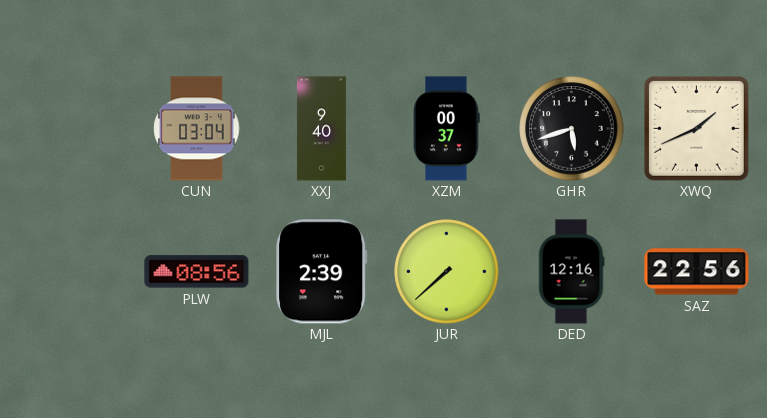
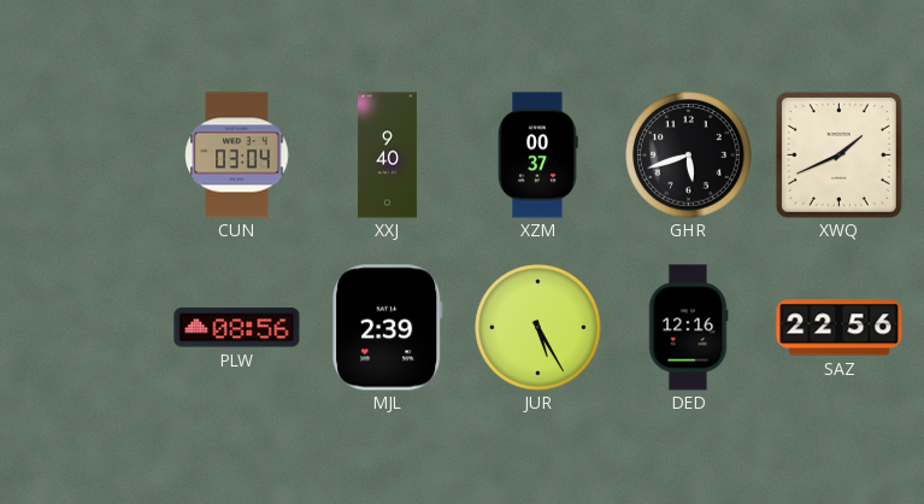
JUR: 7:38 -> 5:25 (538, 328)
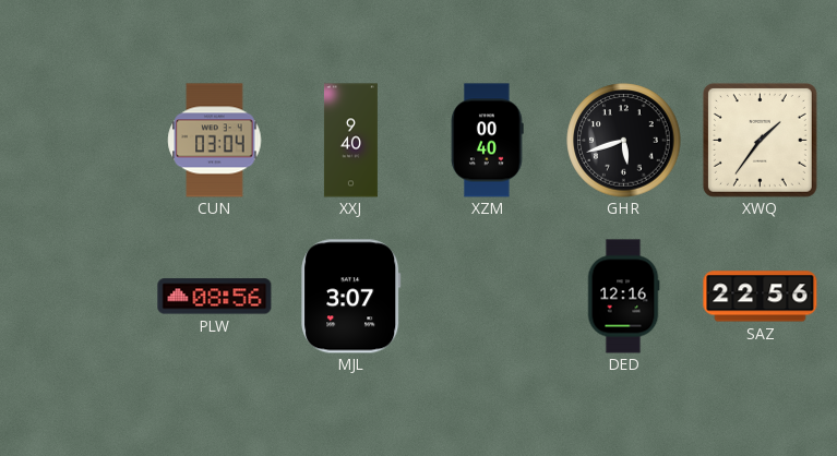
XZM: 00:37 -> 00:40 (488, 141)
XWQ: 1:41 -> 1:36 (760, 140)
MJL: 2:39 -> 3:07 (351, 297)
JUR: 5:25 -> none (538, 328)
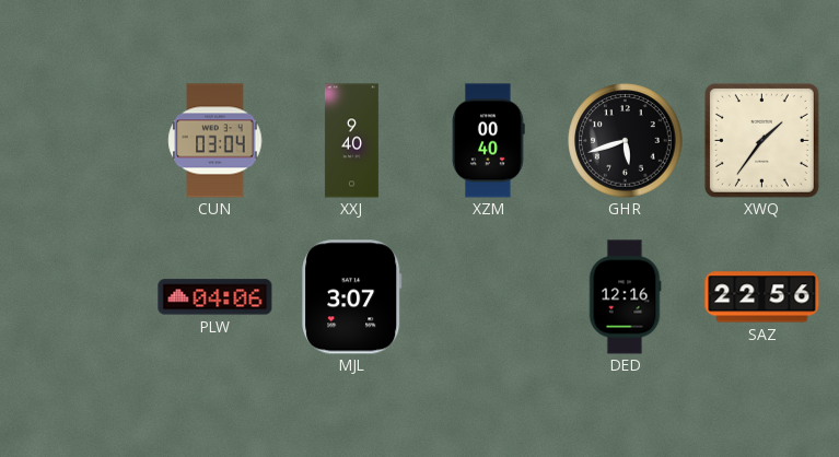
PLW: 08:56 -> 04:06 (215, 297)
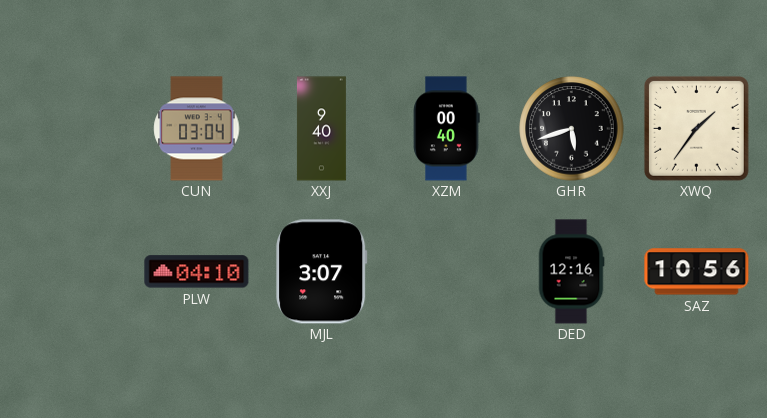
PLW: 04:06 -> 04:10 (197, 272)
SAZ: 22:56 -> 10:56 (697, 272)
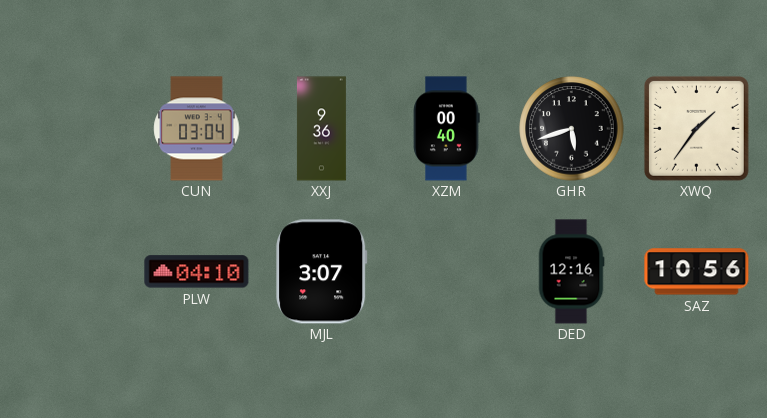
XXJ: 9:40 -> 9:36 (321, 129)
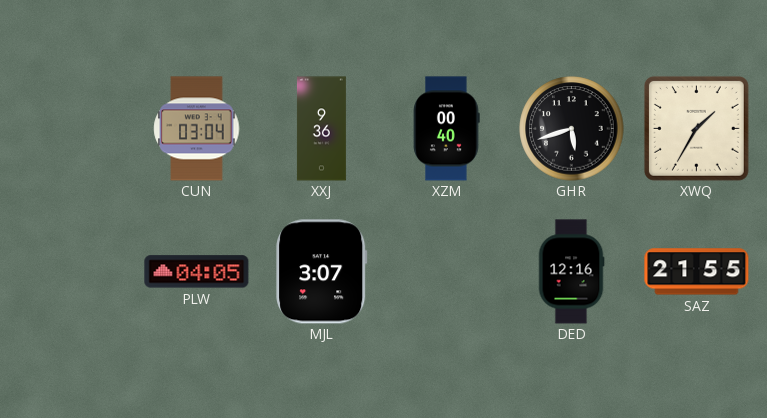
XWQ: 1:36 -> 1:35 (696, 128)
PLW: 04:10 -> 04:05 (197, 272)
SAZ: 10:56 -> 21:55 (697, 272)
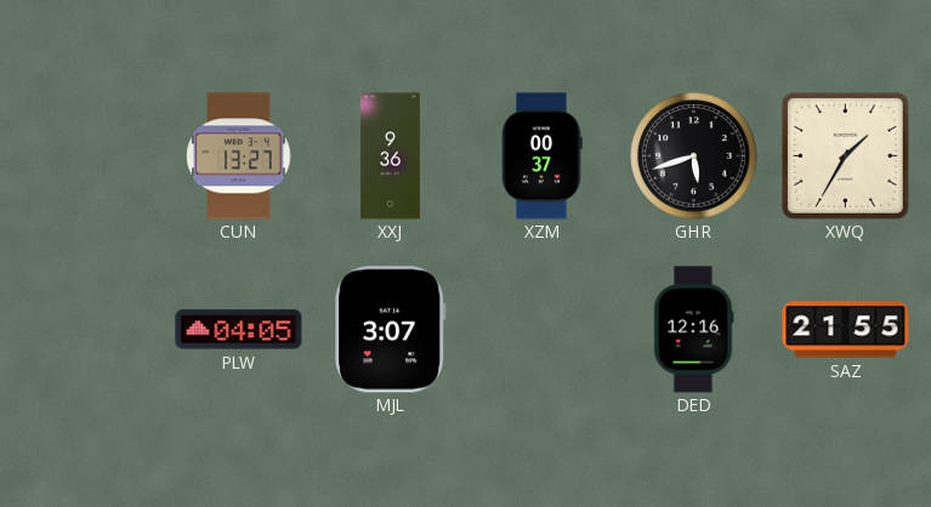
CUN: 03:04 -> 13:27 (239, 156)
XZM: 00:40 -> 00:37 (543, 156)
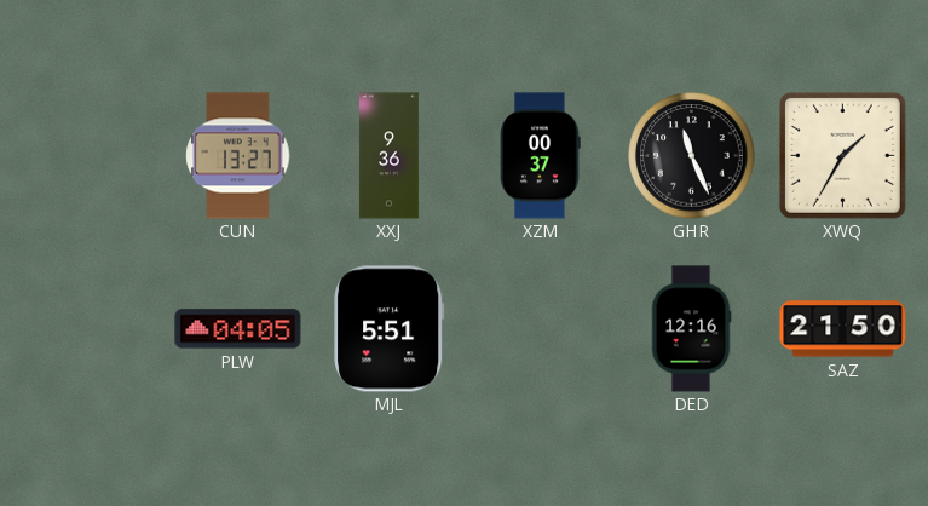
GHR: 5:42 -> 11:26 (692, 156)
MJL: 3:07 -> 5:51 (390, 329)
SAZ: 21:55 -> 21:50 (843, 329)
